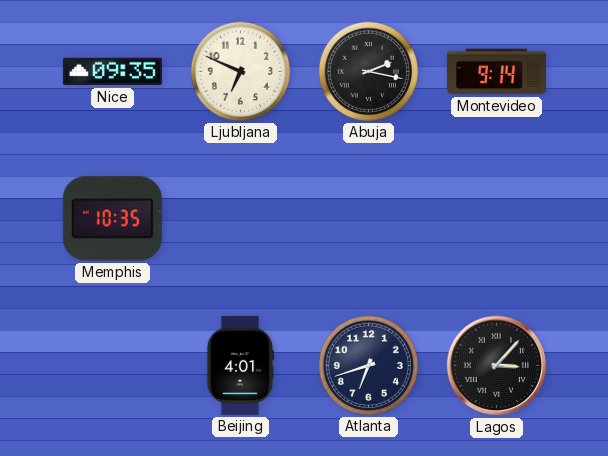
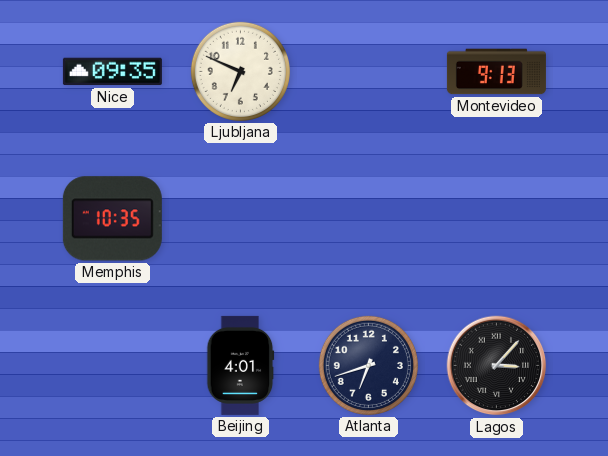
Abuja: 2:17 -> none (368, 71)
Montevideo: 9:14 -> 9:13 (496, 72)
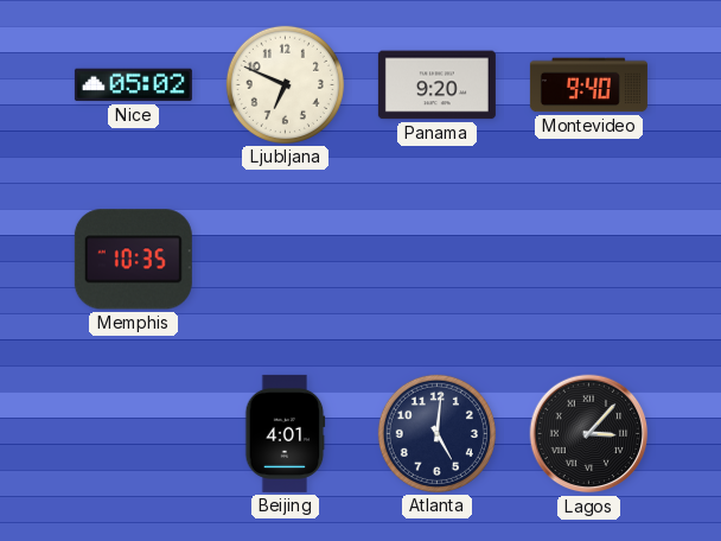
Nice: 09:35 -> 05:02 (133, 85)
Panama: none -> 9:20 (436, 85)
Montevideo: 9:13 -> 9:40 (588, 85)
Atlanta: 6:42 -> 5:01 (436, 433)
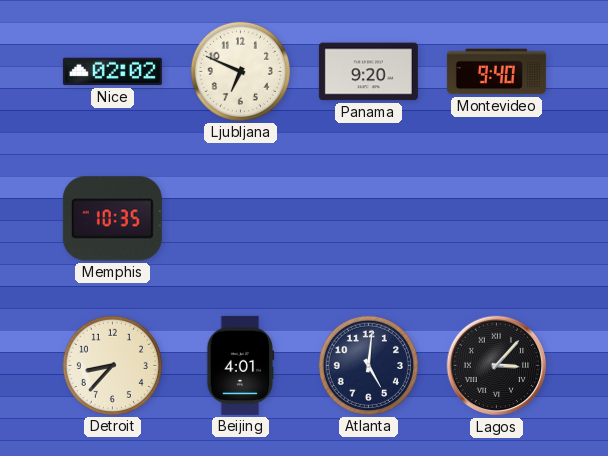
Nice: 05:02 -> 02:02 (112, 72)
Detroit: none -> 8:37 (112, 365)
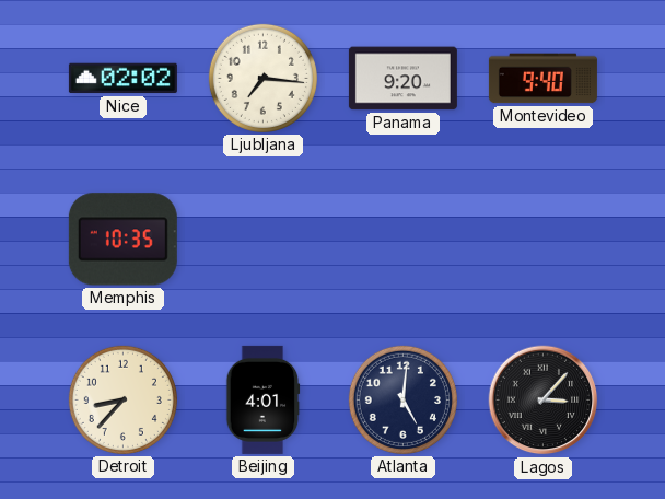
Ljubljana: 6:49 -> 7:16 (262, 78)
